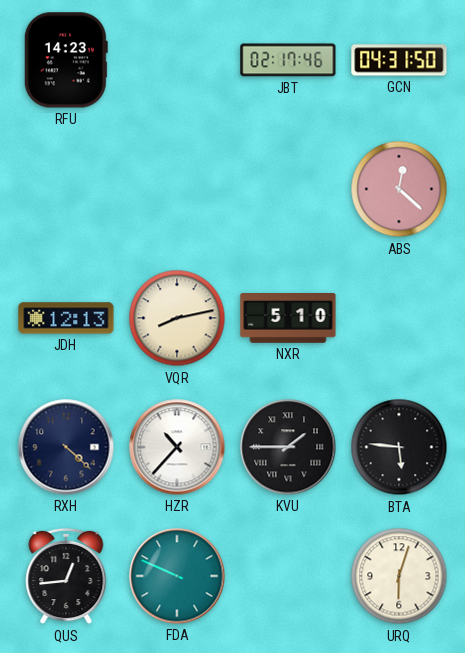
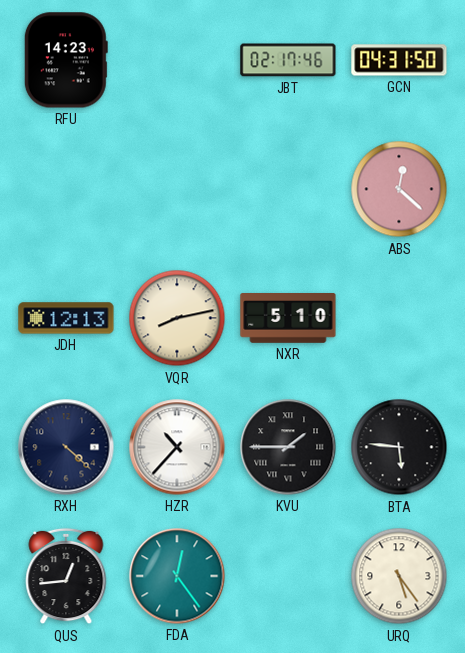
FDA: 9:49 -> 12:24 (177, 576)
URQ: 6:03 -> 5:24 (399, 576)
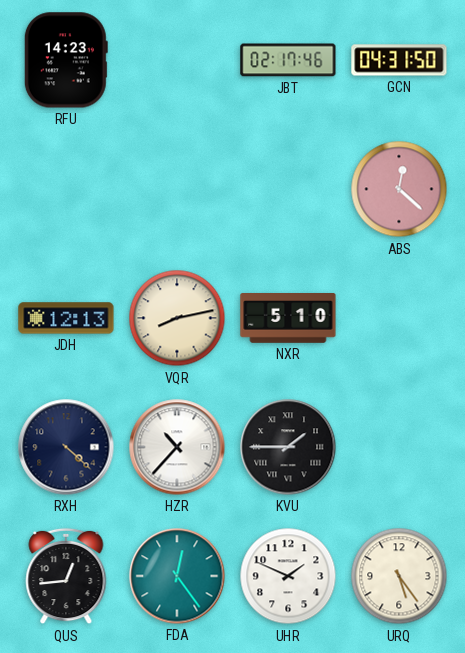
BTA: 5:46 -> none (399, 447)
UHR: none -> 1:49 (288, 576)
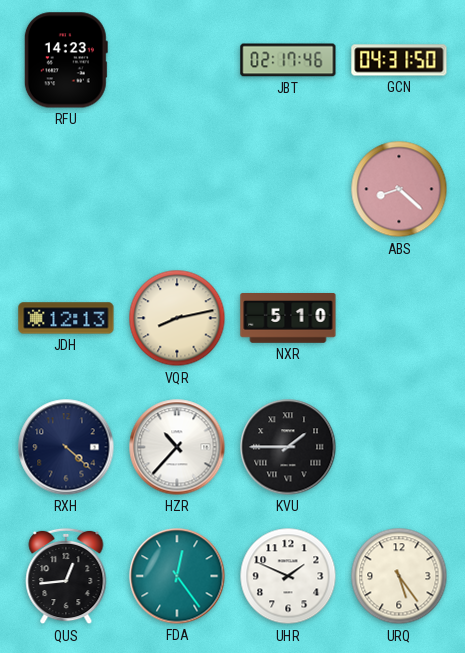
ABS: 12:22 -> 8:22 (399, 189)
